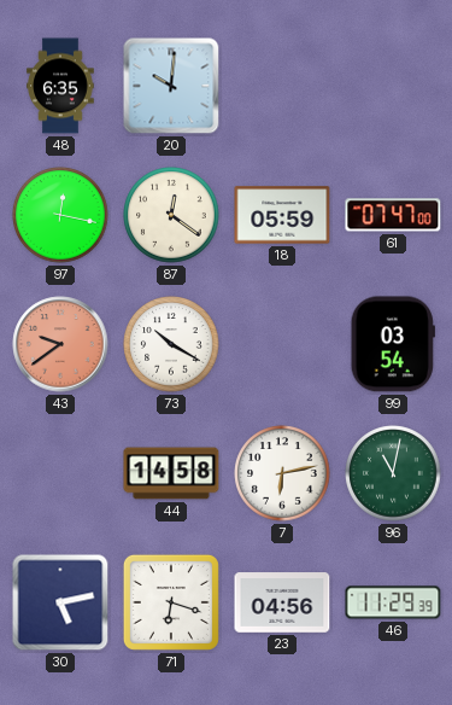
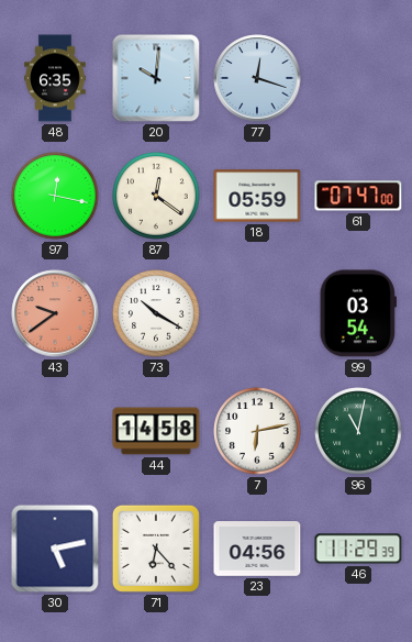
77: none -> 12:18 (257, 78)
71: 6:18 -> 6:23 (156, 549)
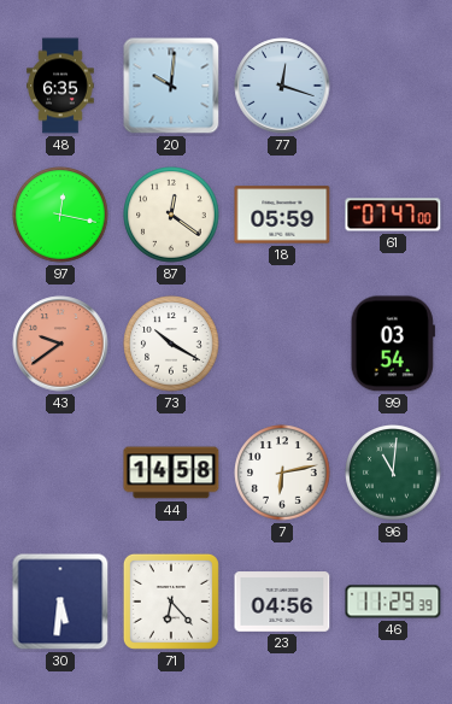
96: 11:02 -> 11:01 (393, 473)
30: 5:13 -> 5:31 (60, 602)
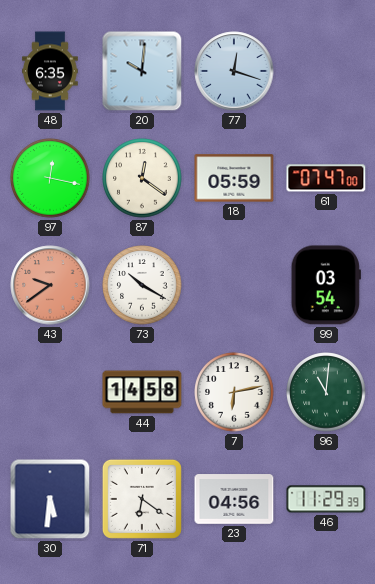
71: 6:23 -> 6:21 (142, 499)
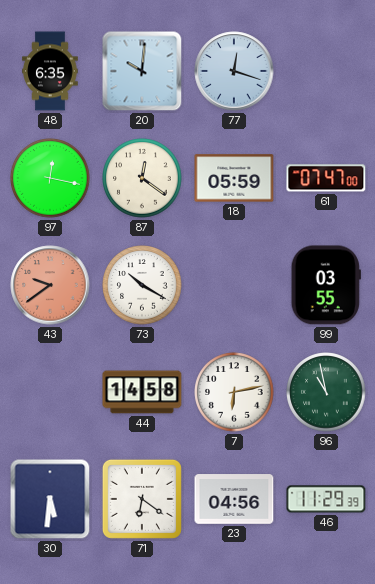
99: 03:54 -> 03:55 (326, 285)
96: 11:01 -> 10:58 (326, 392)
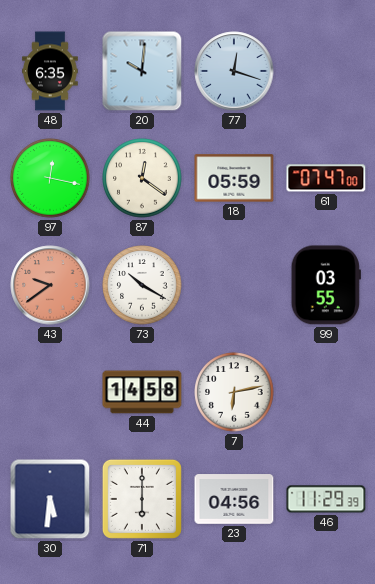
96: 10:58 -> none (326, 392)
71: 6:21 -> 6:00 (142, 499)
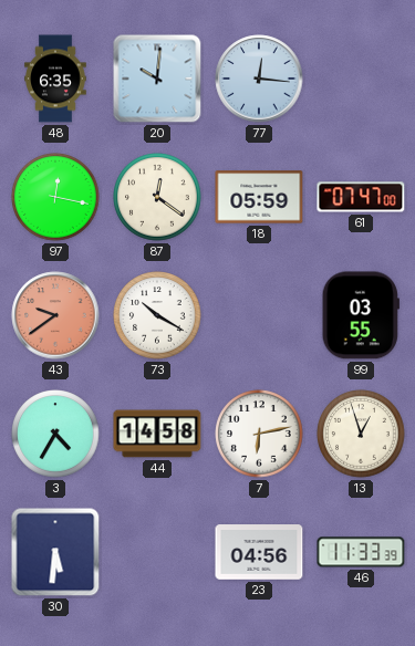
77: 12:18 -> 12:16 (259, 79)
3: none -> 4:35 (55, 434)
13: none -> 12:57 (361, 434)
71: 6:00 -> none (142, 499)
46: 11:29 -> 11:33 (361, 552)
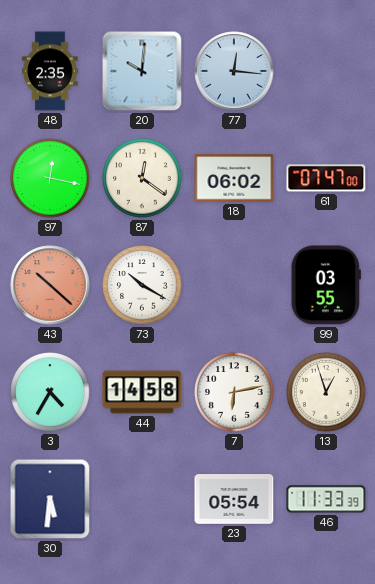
48: 6:35 -> 2:35 (50, 71)
18: 05:59 -> 06:02 (234, 178)
43: 9:39 -> 10:22 (50, 285)
23: 04:56 -> 05:54 (234, 499)
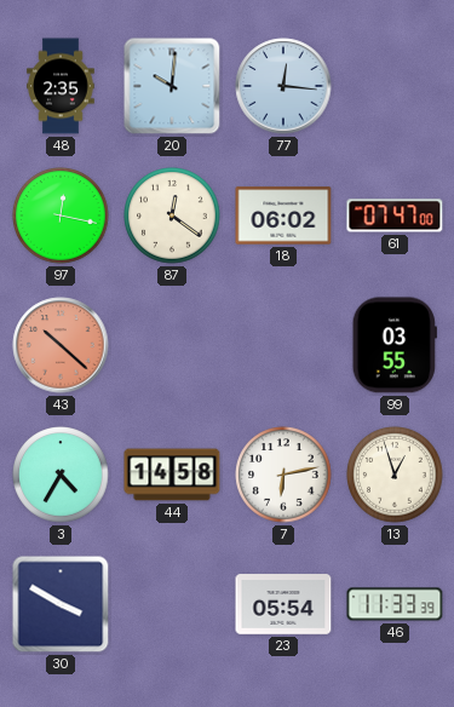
73: 10:20 -> none (142, 285)
30: 5:31 -> 3:50 (61, 604)
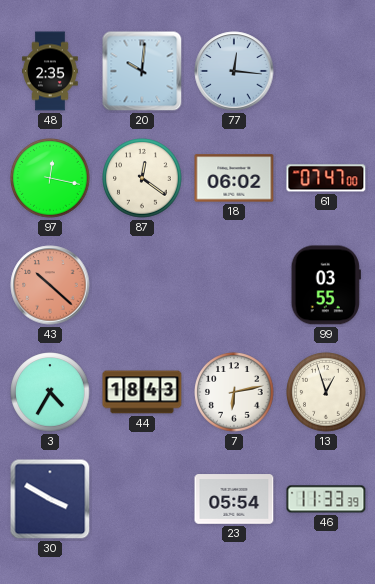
44: 14:58 -> 18:43 (142, 392)
